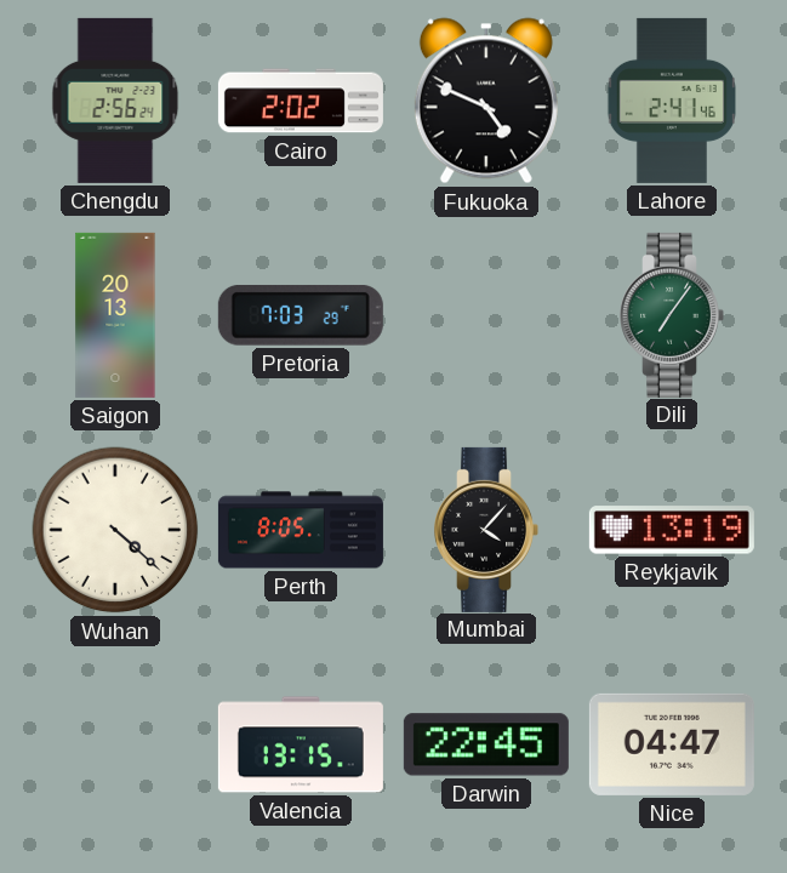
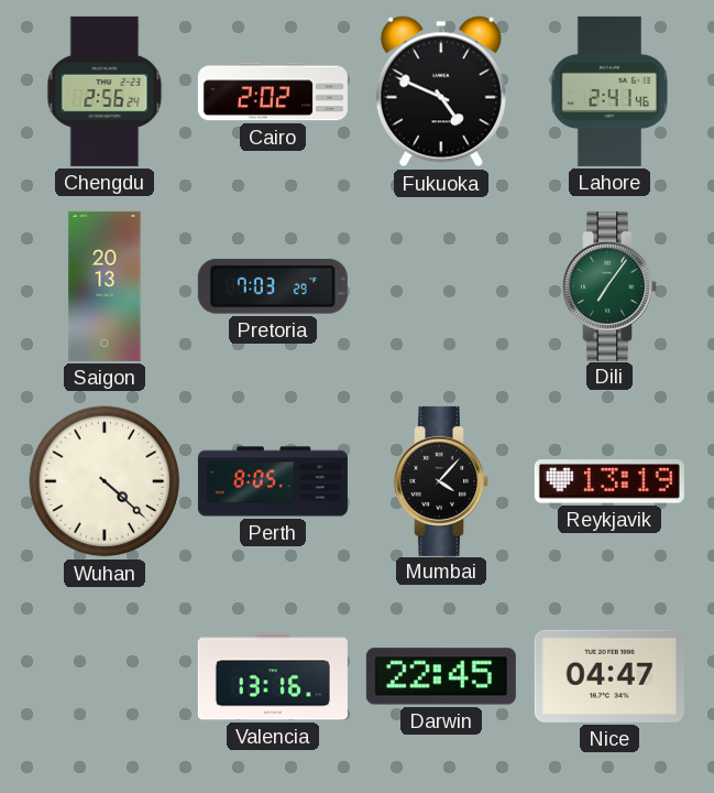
Valencia: 13:15 -> 13:16 (273, 676)
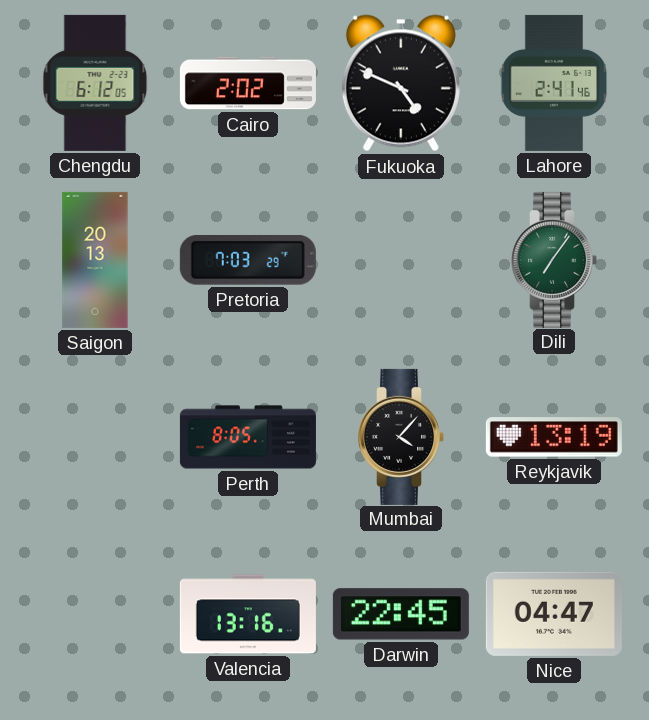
Chengdu: 2:56 -> 6:12 (95, 83)
Wuhan: 4:22 -> none (105, 481)
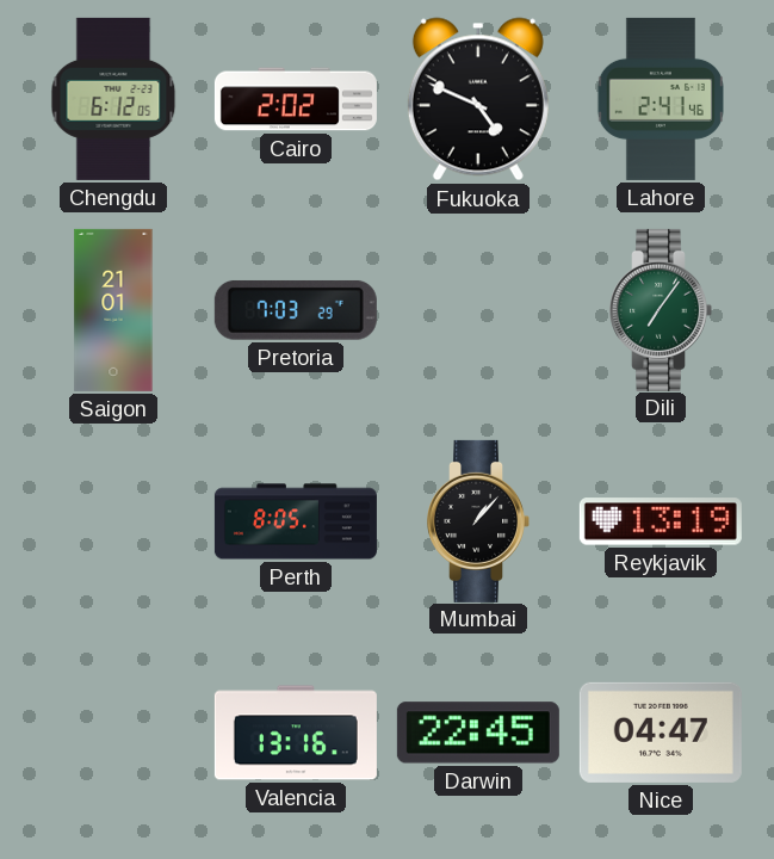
Saigon: 20:13 -> 21:01 (113, 310)
Mumbai: 4:07 -> 1:07 (478, 521)
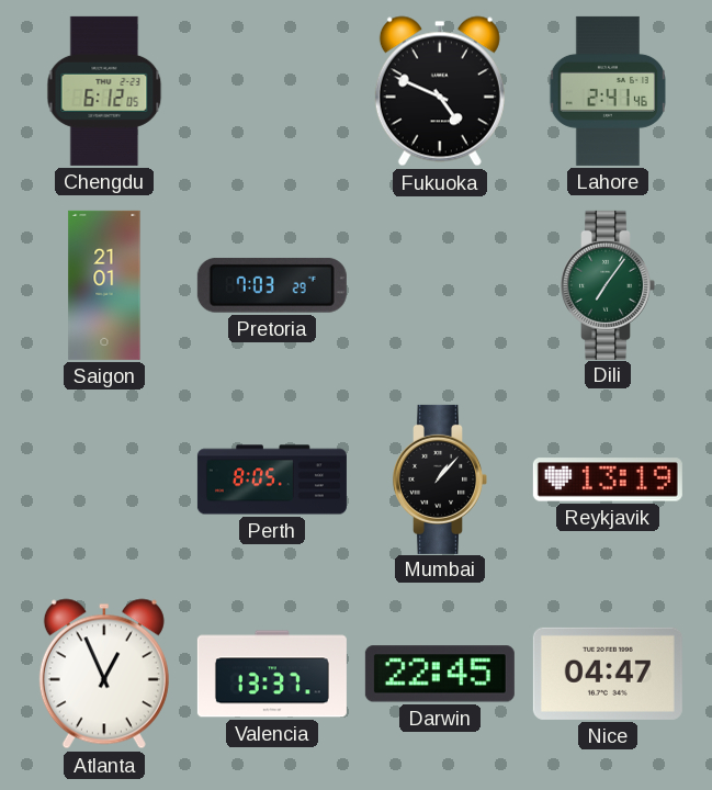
Cairo: 2:02 -> none (296, 99)
Atlanta: none -> 12:56 (104, 674)
Valencia: 13:16 -> 13:37 (272, 674)
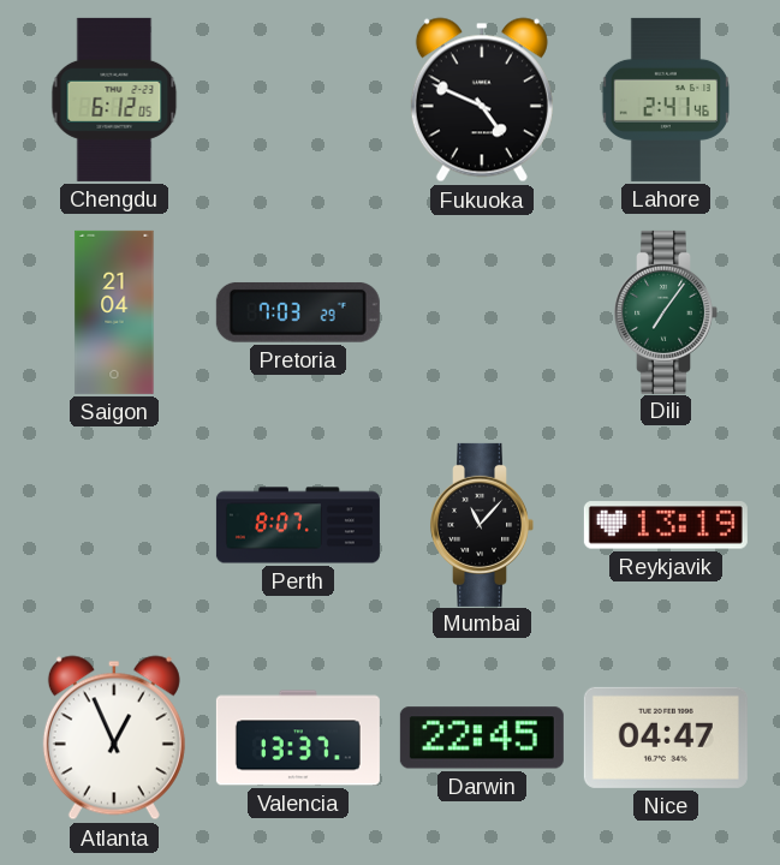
Saigon: 21:01 -> 21:04 (114, 312)
Perth: 8:05 -> 8:07 (298, 525)
Mumbai: 1:07 -> 11:07 (482, 525)
